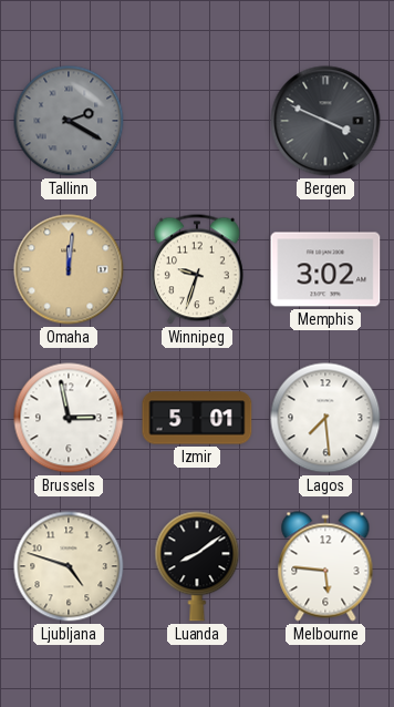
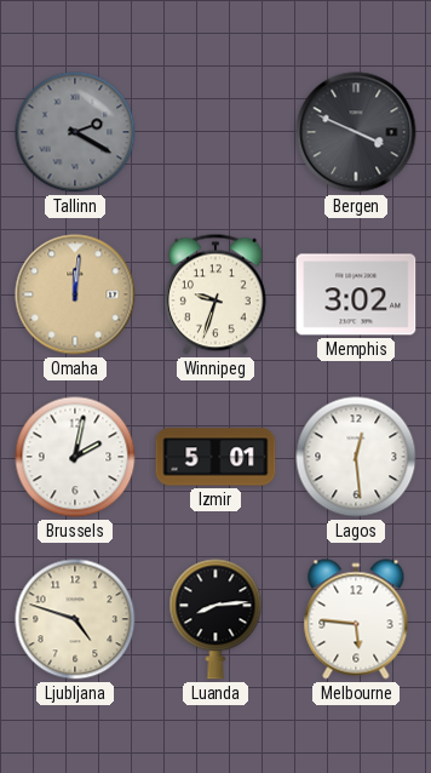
Brussels: 2:58 -> 2:02 (75, 457)
Lagos: 7:29 -> 12:29 (356, 457)
Luanda: 8:09 -> 8:14 (215, 619)
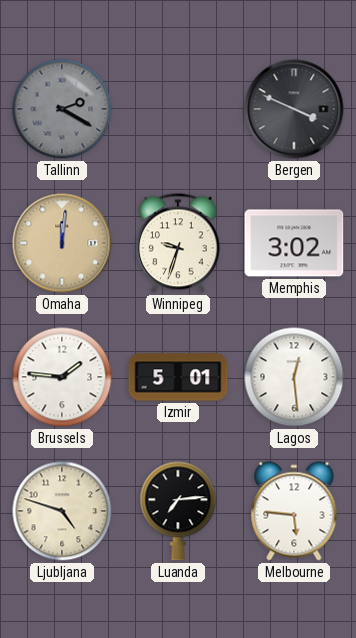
Brussels: 2:02 -> 1:46 (62, 377)
Luanda: 8:14 -> 7:14 (178, 511)
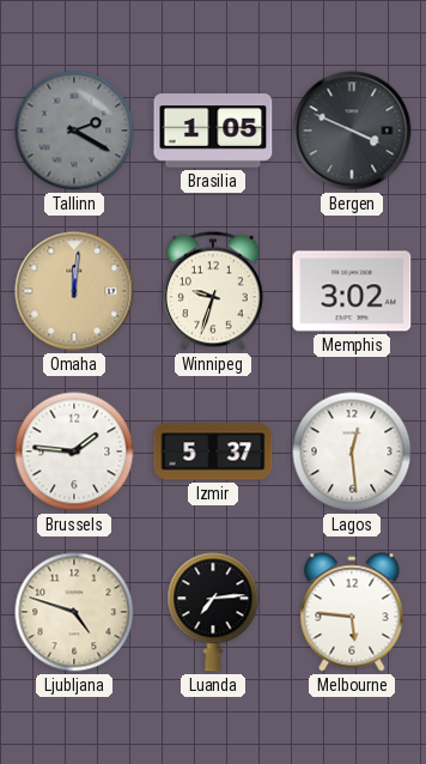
Brasilia: none -> 1:05 (213, 131)
Izmir: 5:01 -> 5:37 (213, 451)
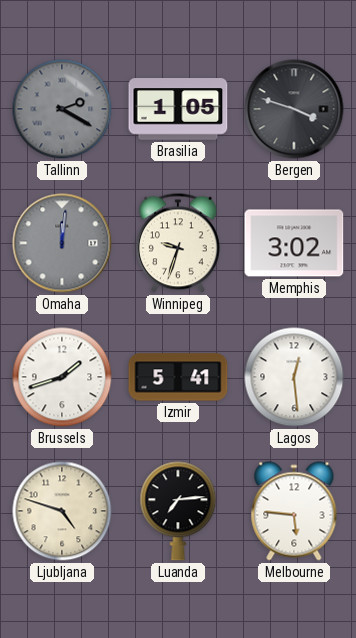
Bergen: 3:49 -> 3:48 (294, 109)
Omaha dial: champagne -> grey (62, 243)
Brussels: 1:46 -> 1:42 (62, 377)
Izmir: 5:37 -> 5:41 (178, 377)
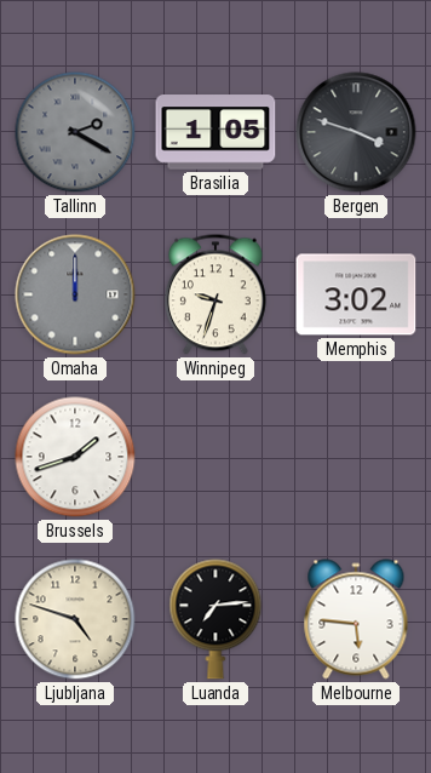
Omaha: 12:01 -> 12:00 (75, 294)
Izmir: 5:41 -> none (178, 377)
Lagos: 12:29 -> none (294, 377)
